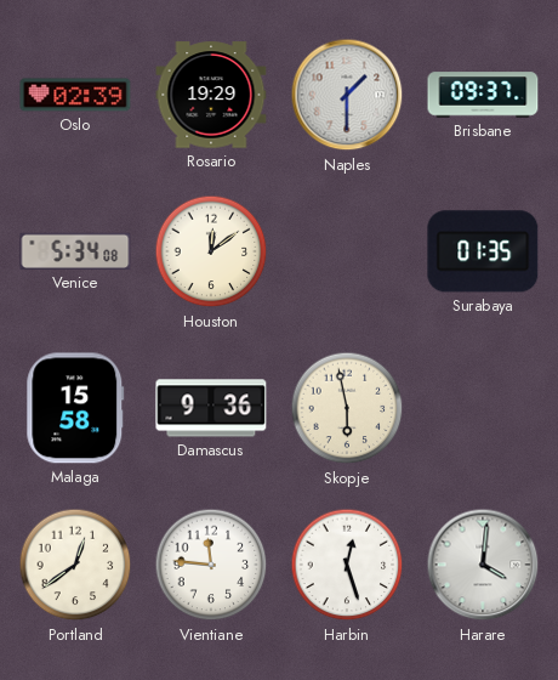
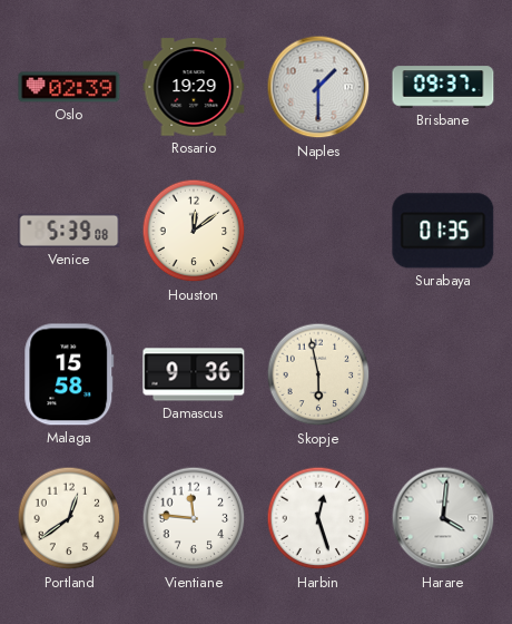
Venice: 5:34 -> 5:39 (69, 231)
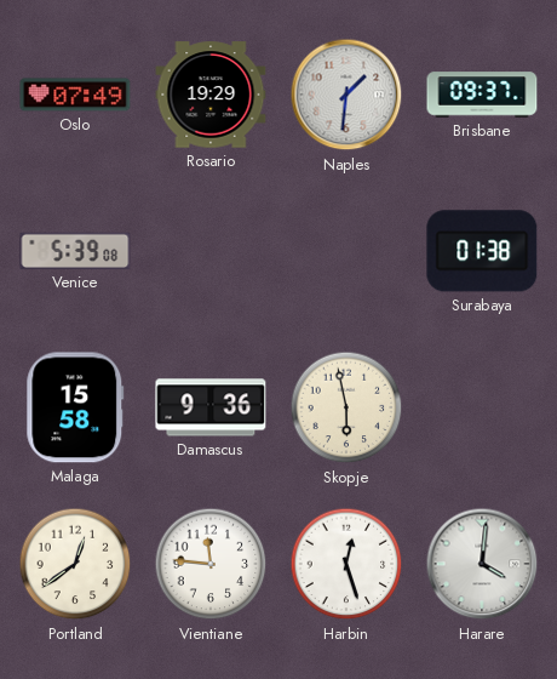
Oslo: 02:39 -> 07:49 (75, 95)
Naples: 1:30 -> 1:31 (346, 95)
Houston: 12:09 -> none (194, 231)
Surabaya: 01:35 -> 01:38 (482, 251)
